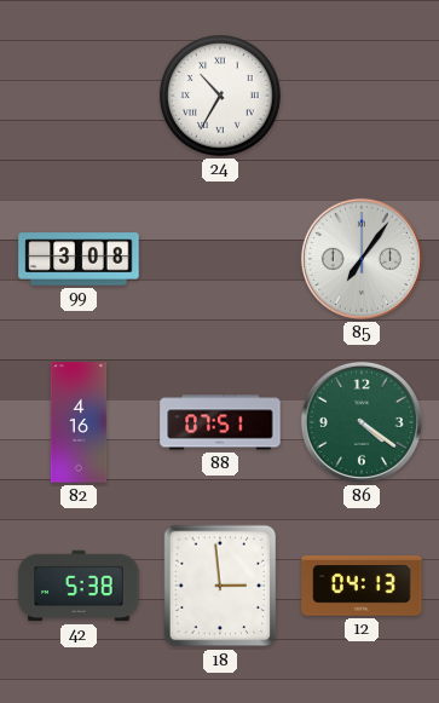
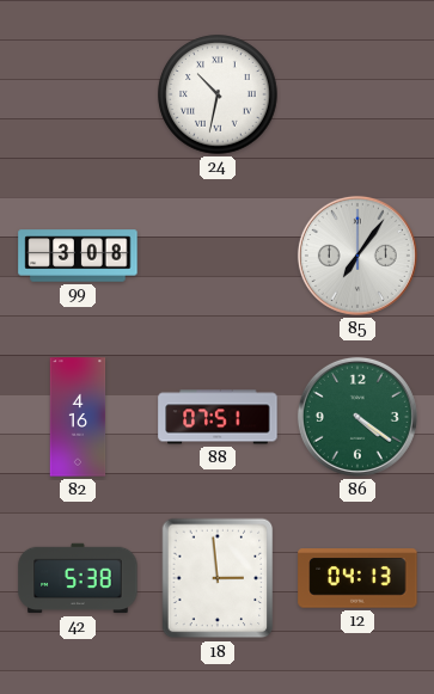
24: 10:35 -> 10:32 (218, 94)
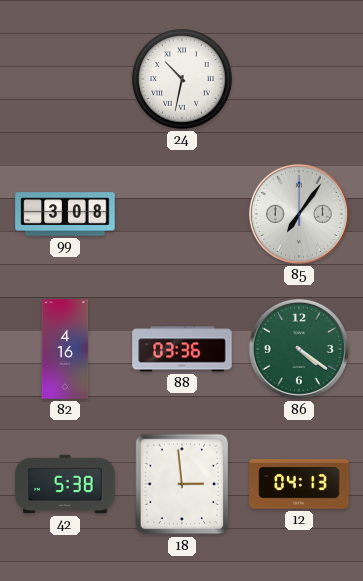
88: 07:51 -> 03:36 (182, 349)
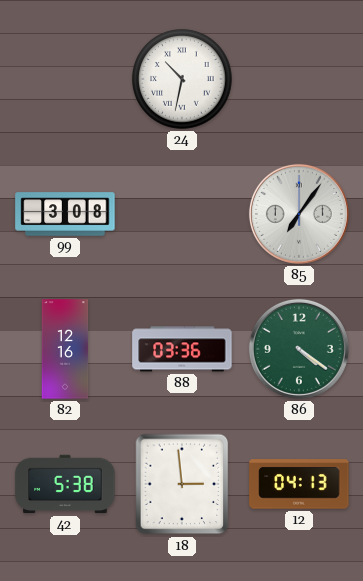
82: 4:16 -> 12:16 (65, 349)
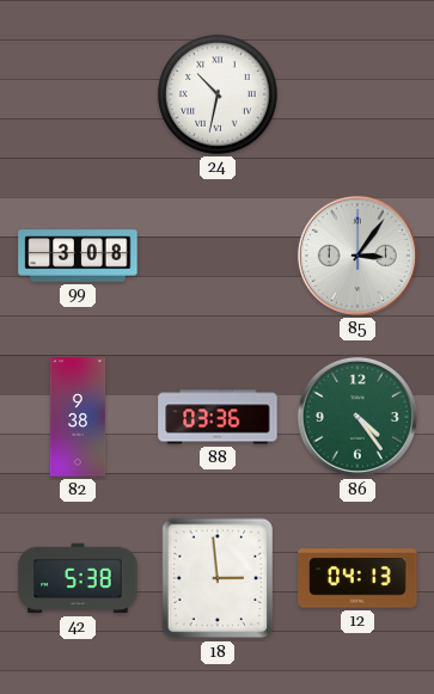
85: 7:06 -> 3:06 (357, 256)
82: 12:16 -> 9:38 (78, 417)
86: 4:21 -> 4:24 (357, 417)
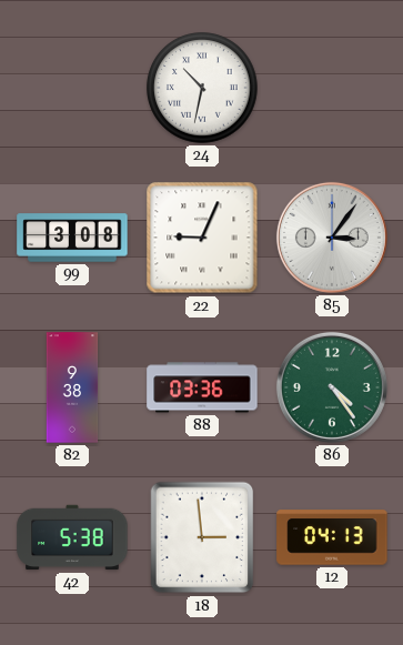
22: none -> 9:04 (202, 238)
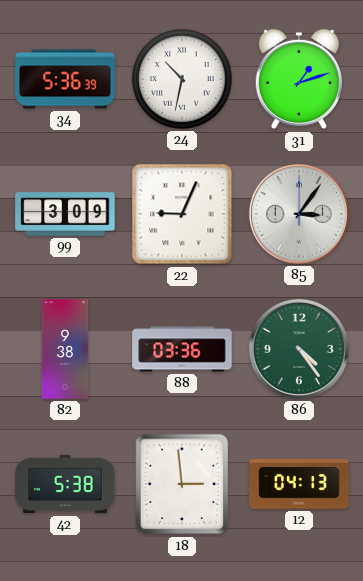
34: none -> 5:36 (65, 79)
31: none -> 1:12 (299, 79)
99: 3:08 -> 3:09 (65, 214)
